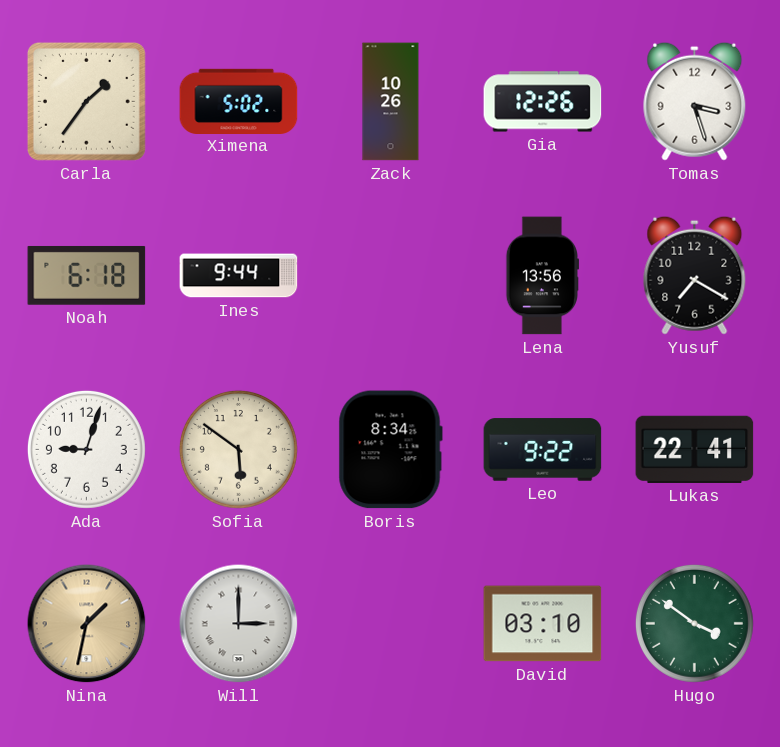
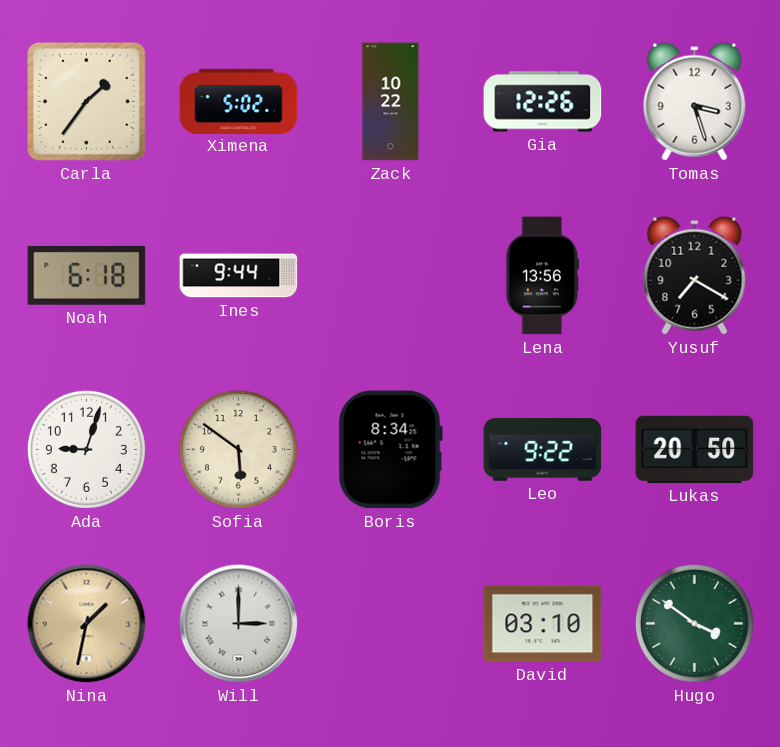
Zack: 10:26 -> 10:22 (391, 102)
Lukas: 22:41 -> 20:50 (695, 449)
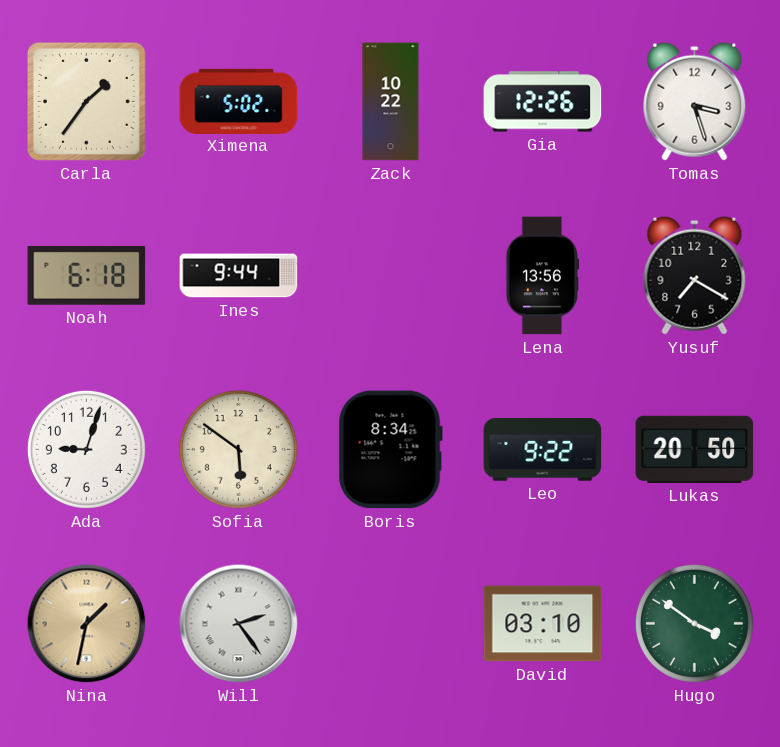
Will: 3:00 -> 2:24 (239, 624)
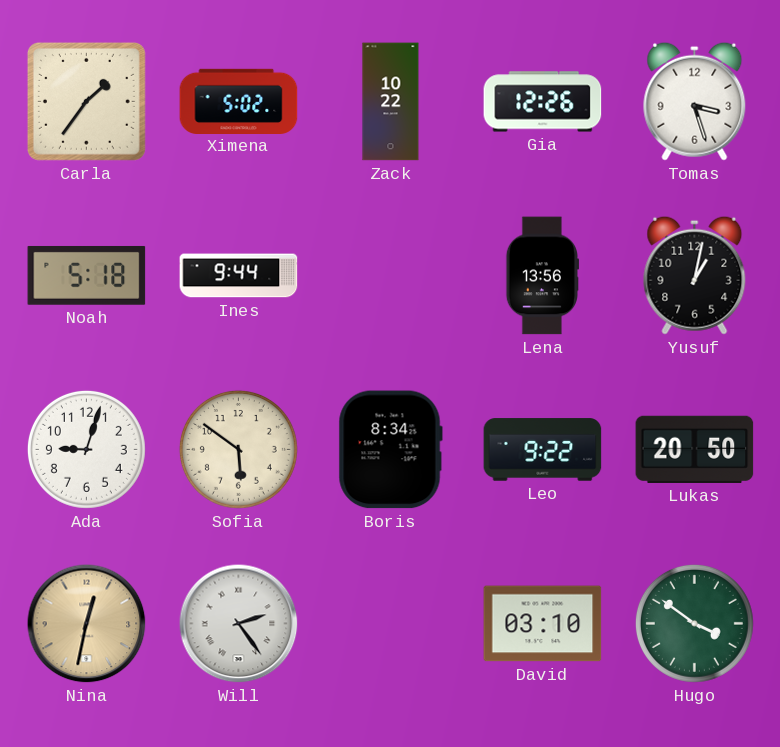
Noah: 6:18 -> 5:18 (87, 275)
Yusuf: 7:20 -> 1:02 (695, 275)
Nina: 1:32 -> 12:32 (87, 624)
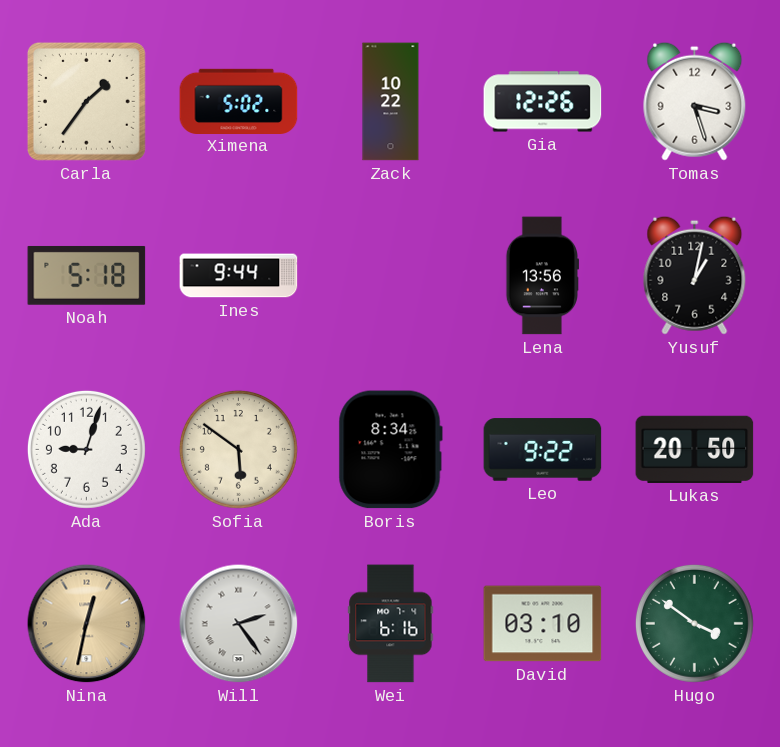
Wei: none -> 6:16 (391, 624)
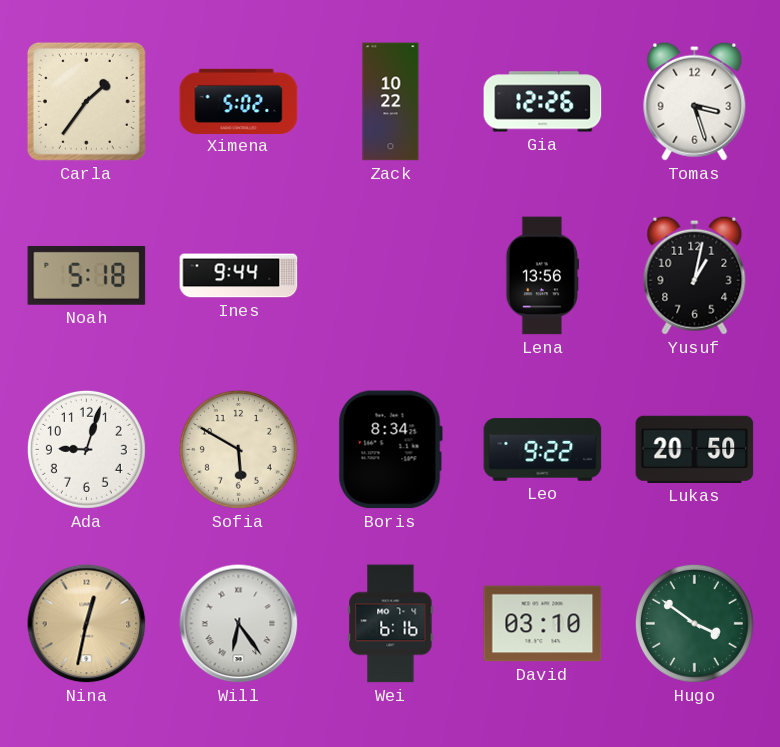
Sofia: 5:51 -> 5:50 (238, 449)
Will: 2:24 -> 6:24 (239, 624)
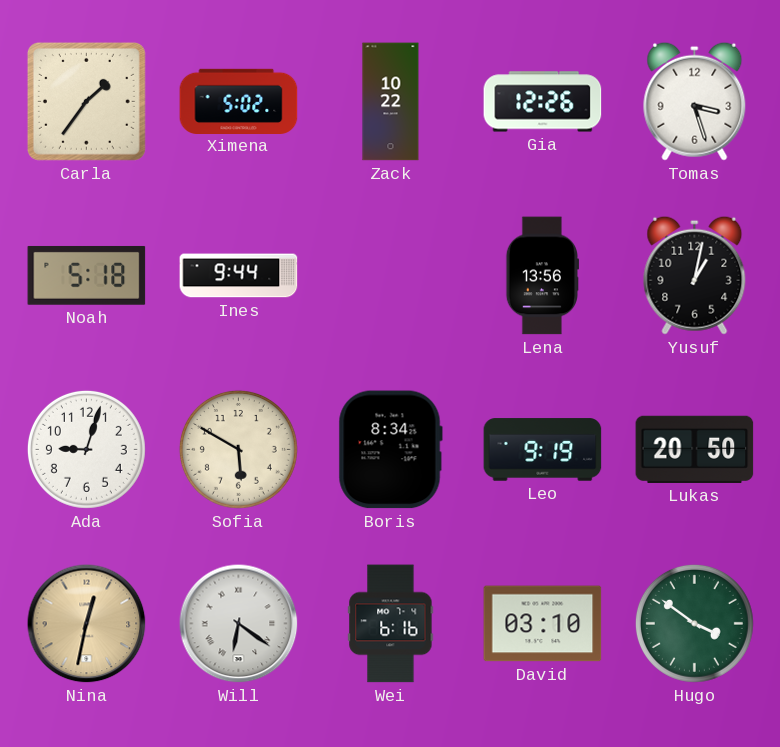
Leo: 9:22 -> 9:19 (543, 450)
Will: 6:24 -> 6:21 (239, 624)
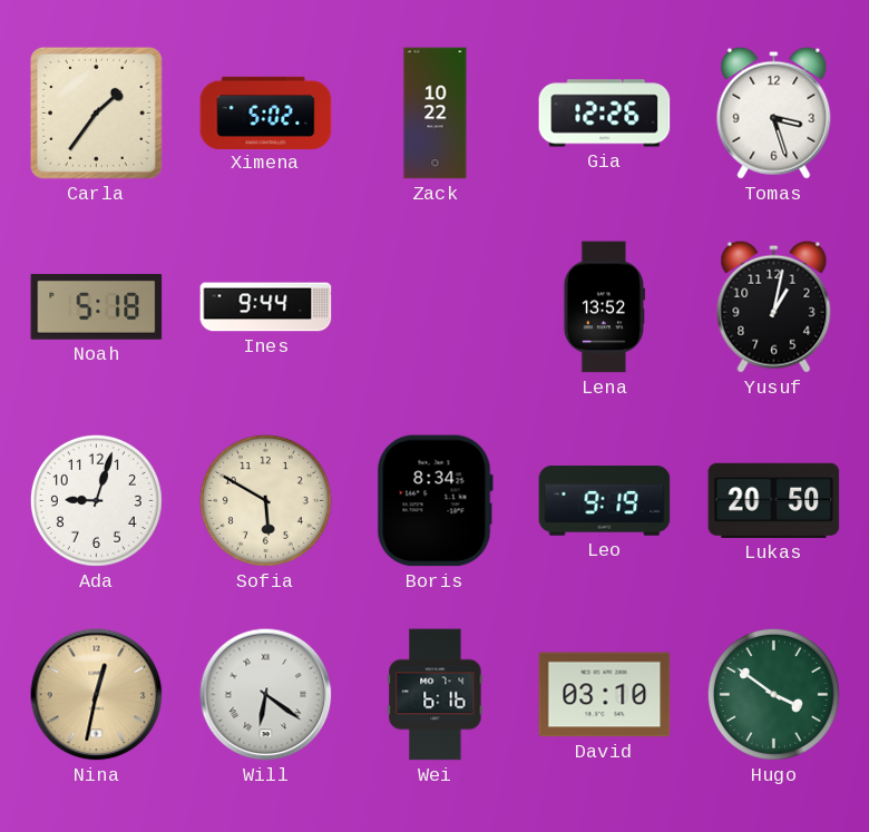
Lena: 13:56 -> 13:52 (604, 307)
